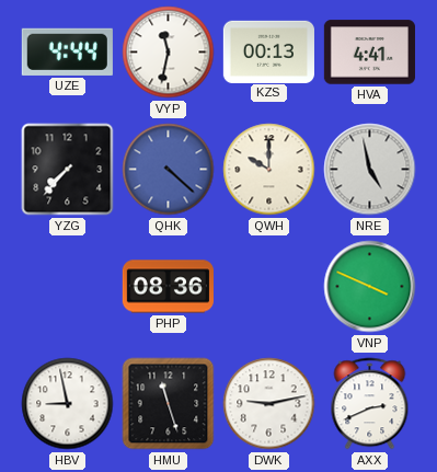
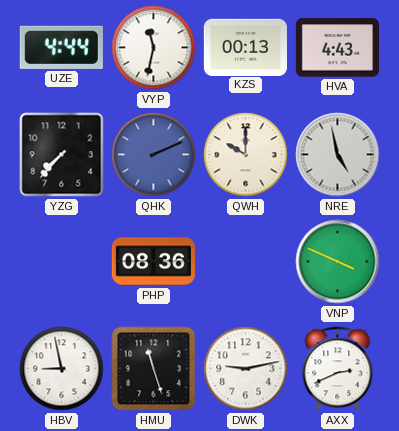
HVA: 4:41 -> 4:43 (337, 48)
QHK: 4:22 -> 2:11 (154, 155)
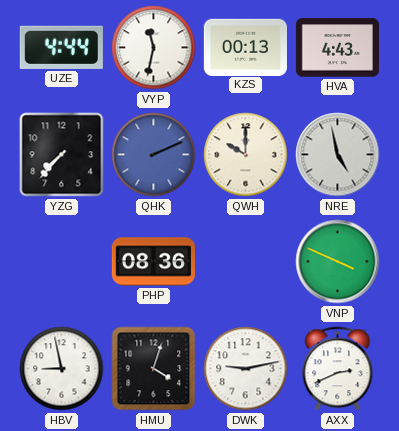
HMU: 11:27 -> 4:03 (154, 369)
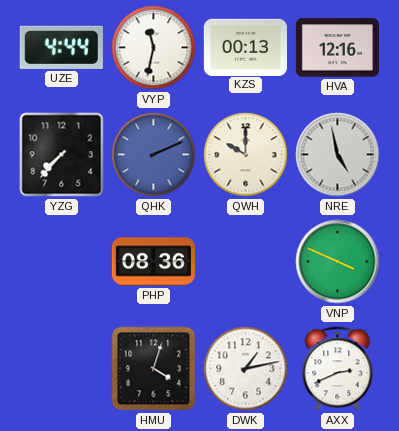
HVA: 4:43 -> 12:16 (337, 48)
HBV: 8:58 -> none (62, 369)
DWK: 9:13 -> 1:13 (246, 369)
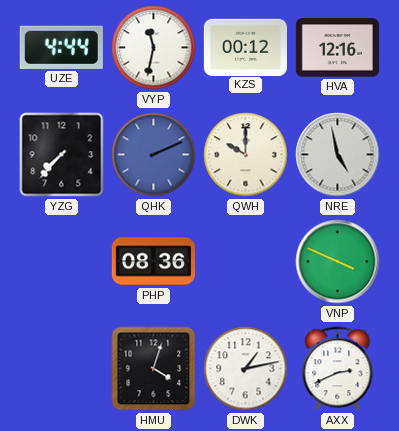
KZS: 00:13 -> 00:12 (245, 47)
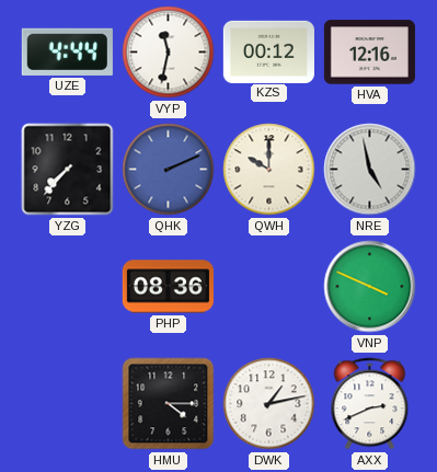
HMU: 4:03 -> 4:15 (169, 404)
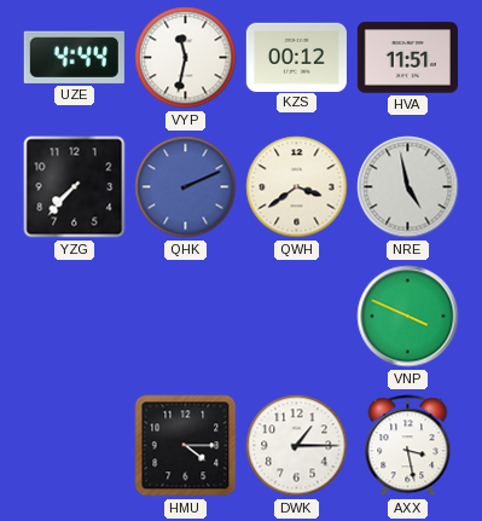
HVA: 12:16 -> 11:51 (407, 58)
QWH: 10:00 -> 3:39 (297, 187)
PHP: 08:36 -> none (168, 287)
DWK: 1:13 -> 1:15 (297, 446)
AXX: 2:41 -> 3:28 (408, 446)
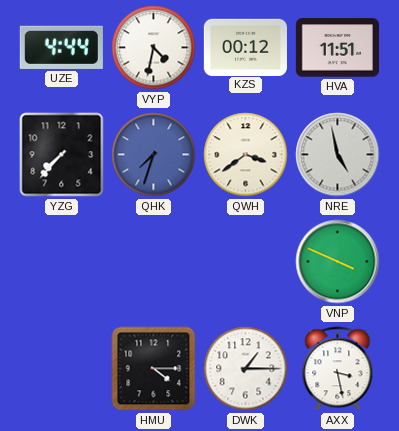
VYP: 11:32 -> 4:32 (154, 48)
QHK: 2:11 -> 7:33 (154, 155)
